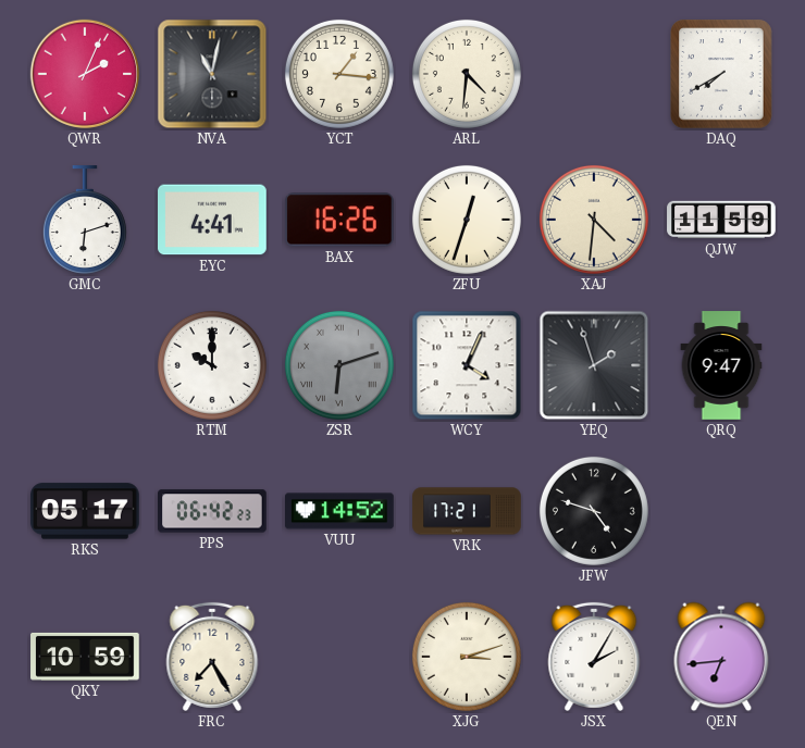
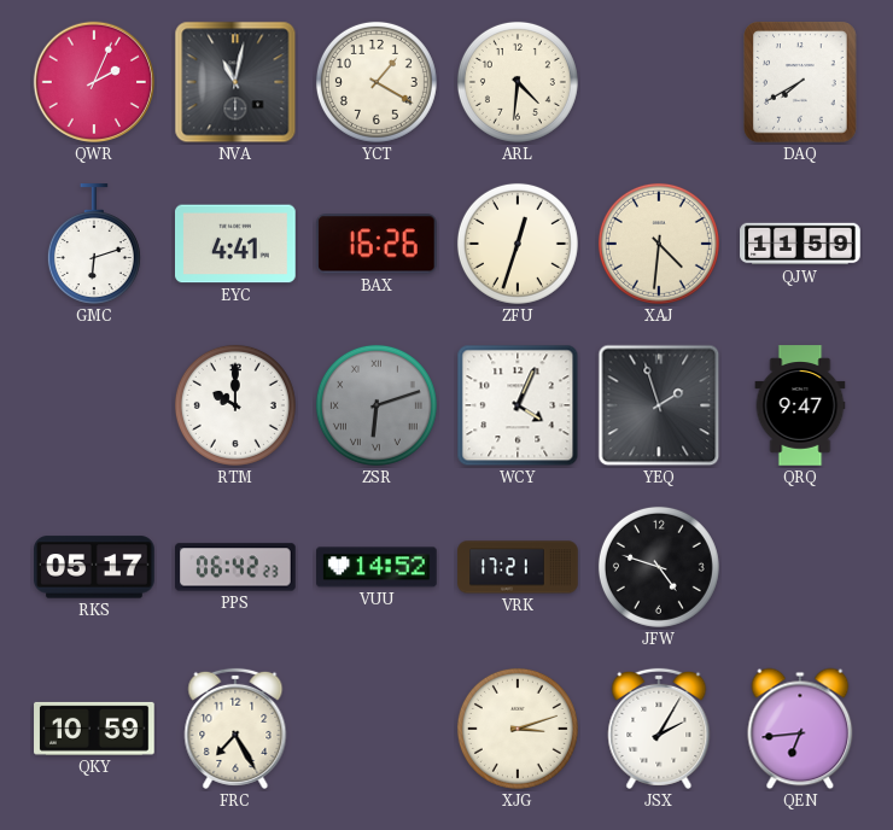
YCT: 1:16 -> 1:20 (377, 82)
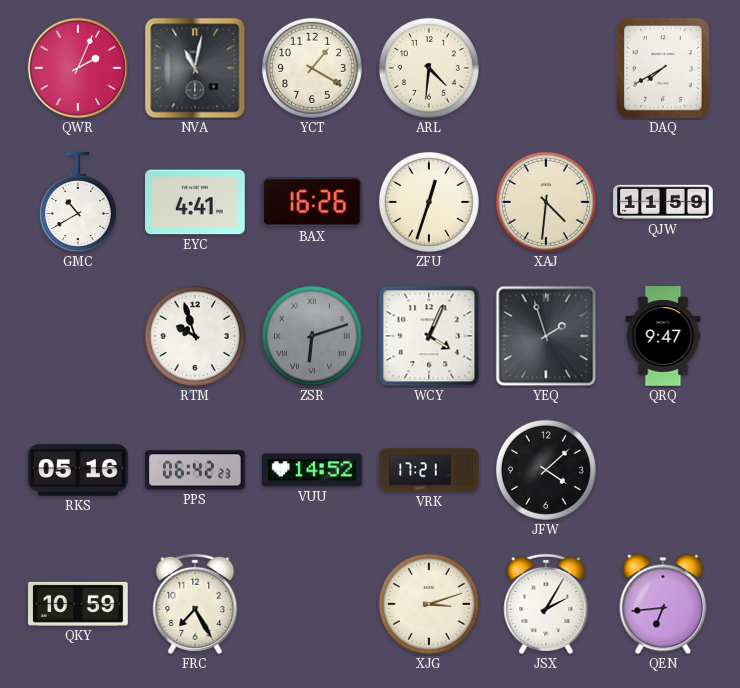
GMC: 6:12 -> 10:40 (78, 202)
RTM: 10:00 -> 9:57 (195, 336)
RKS: 05:17 -> 05:16 (78, 470)
JFW: 4:48 -> 4:08 (546, 470)
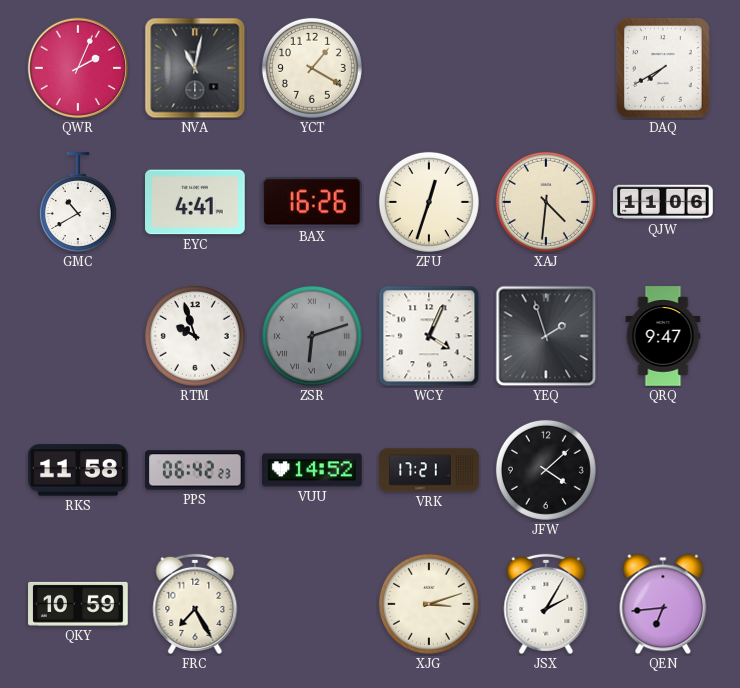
ARL: 4:31 -> none (429, 68)
QJW: 11:59 -> 11:06 (663, 202)
RKS: 05:16 -> 11:58 (78, 470)
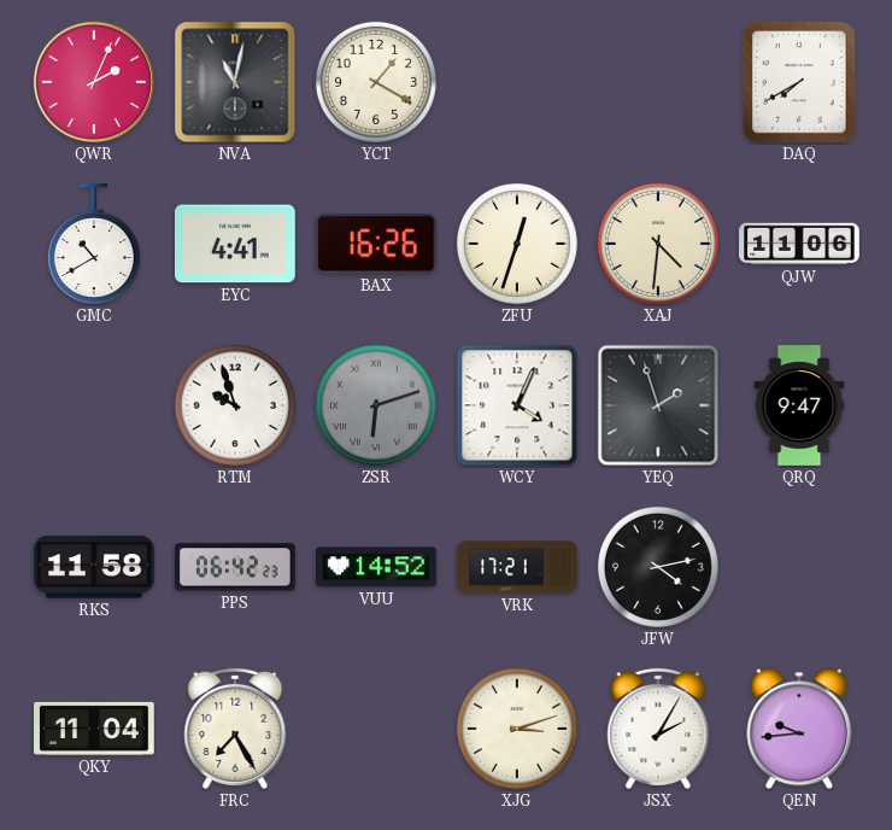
JFW: 4:08 -> 4:13 (658, 567)
QKY: 10:59 -> 11:04 (94, 729)
QEN: 6:44 -> 9:44 (799, 729)
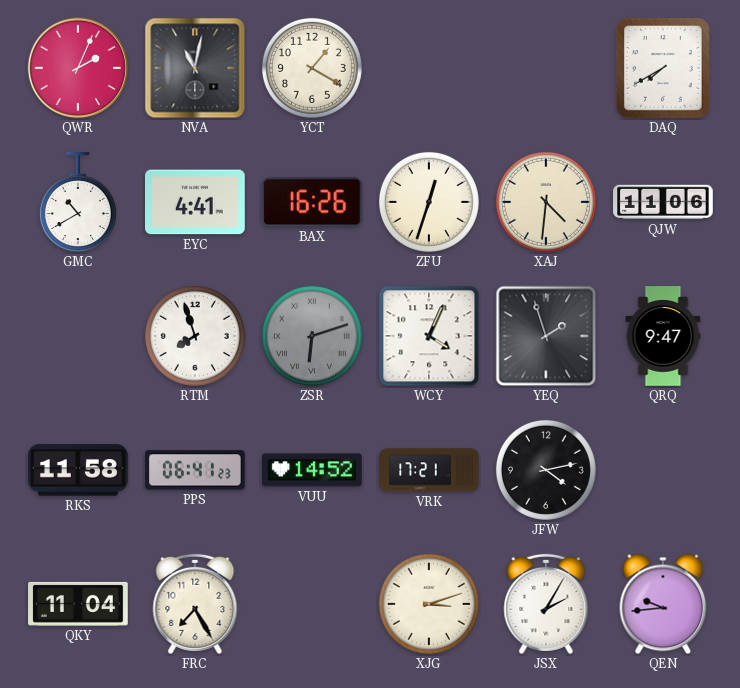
RTM: 9:57 -> 7:57 (195, 336)
PPS: 06:42 -> 06:41 (196, 470)
